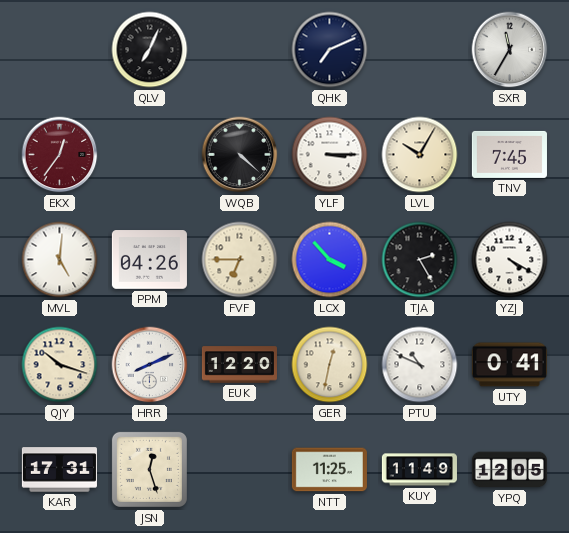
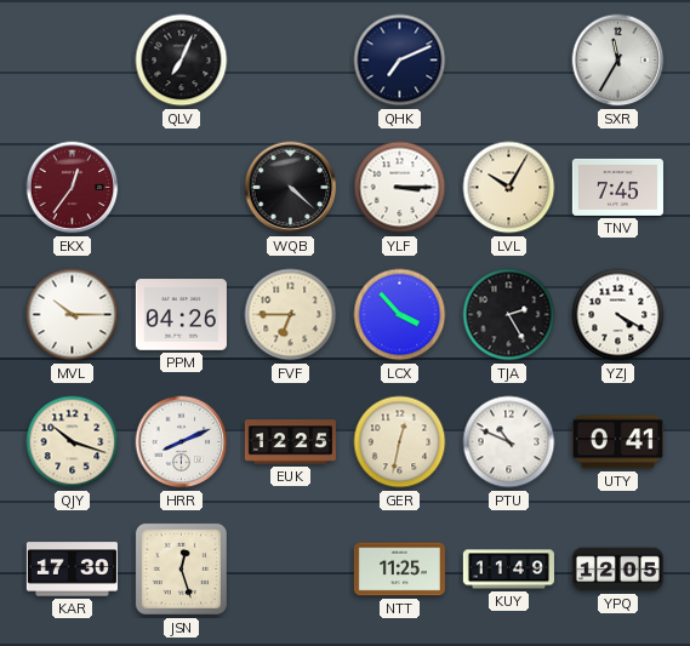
MVL: 5:01 -> 10:15 (73, 315)
EUK: 12:20 -> 12:25 (290, 442)
KAR: 17:31 -> 17:30 (72, 570)
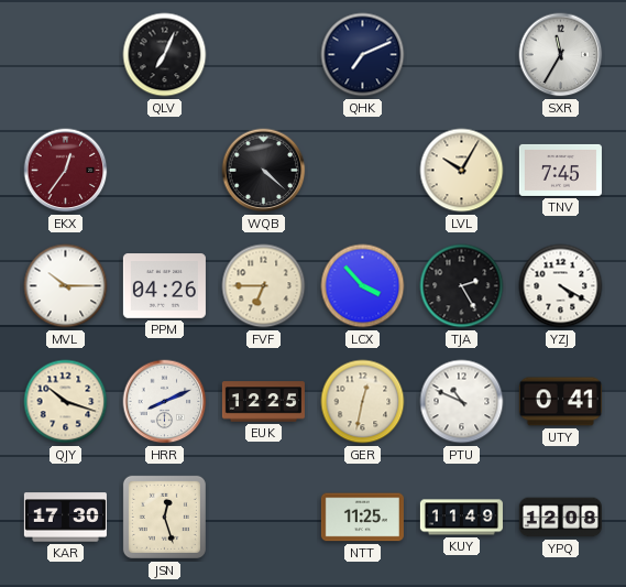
YLF: 3:15 -> none (400, 188)
YPQ: 12:05 -> 12:08 (560, 518)
